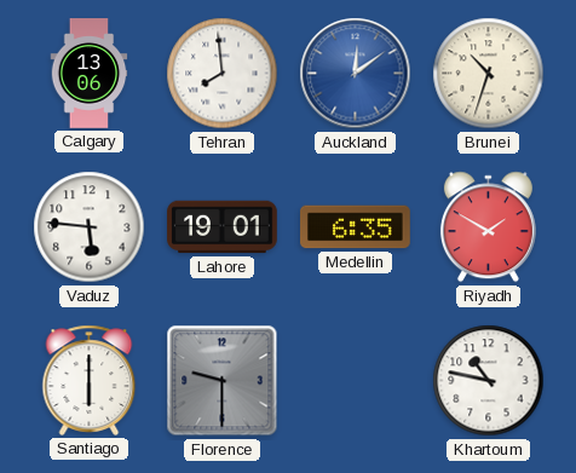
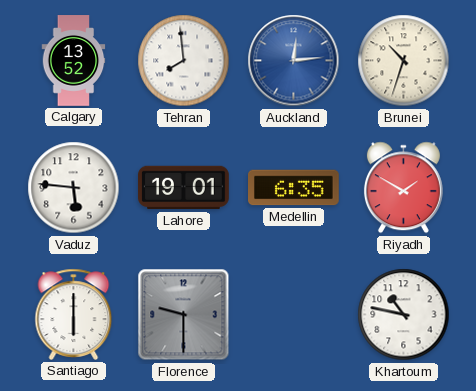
Calgary: 13:06 -> 13:52 (74, 61)
Auckland: 12:09 -> 12:14 (294, 61)
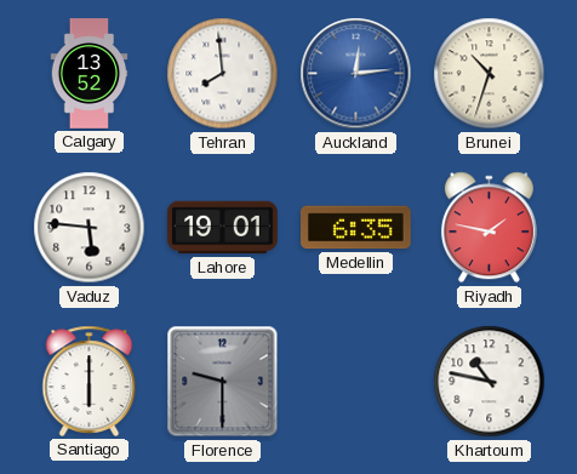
Riyadh: 1:50 -> 1:47 (489, 228)
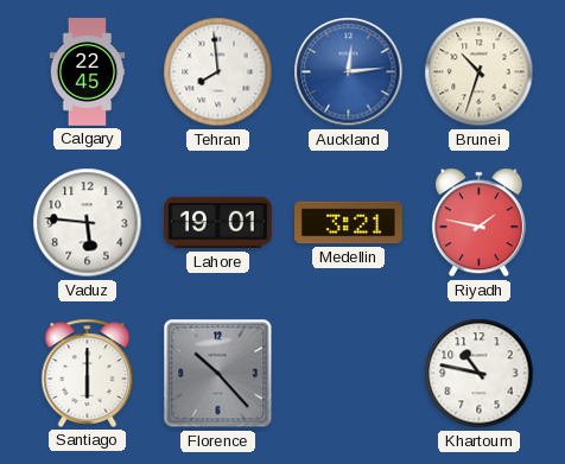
Calgary: 13:52 -> 22:45 (88, 72)
Medellin: 6:35 -> 3:21 (349, 223)
Florence: 9:30 -> 10:23 (218, 374)
